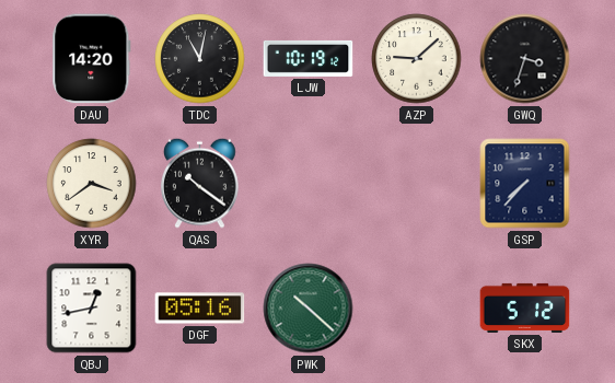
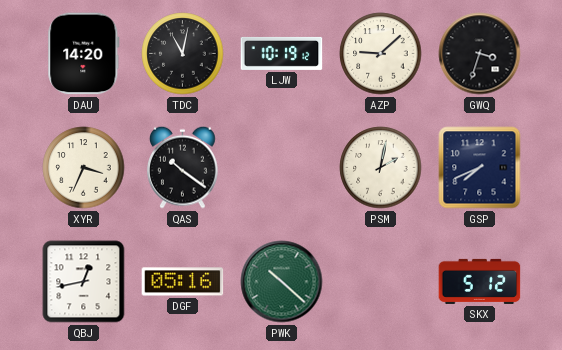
XYR: 3:39 -> 3:34 (84, 168)
PSM: none -> 2:02 (381, 168)
GSP: 7:37 -> 7:41 (480, 168)
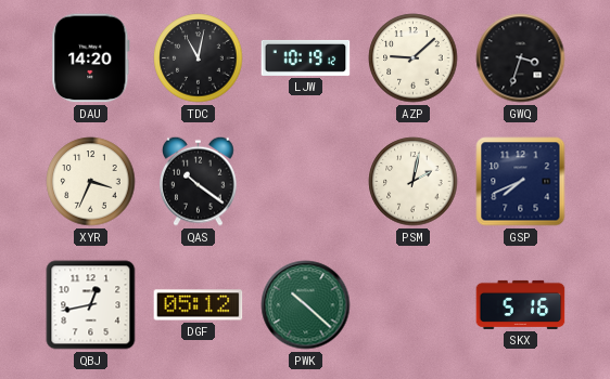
DGF: 05:16 -> 05:12 (199, 305)
SKX: 5:12 -> 5:16 (521, 304)
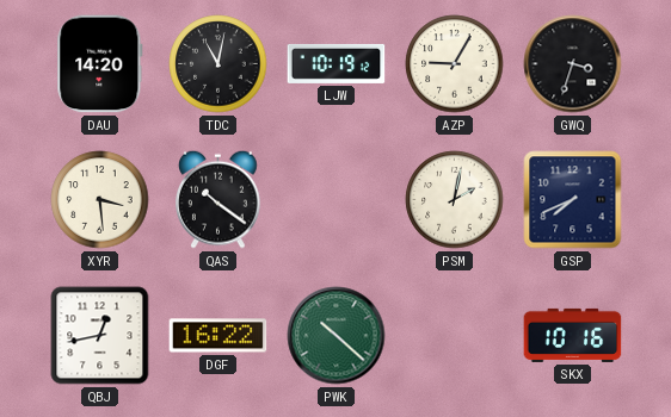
AZP: 9:08 -> 9:05 (455, 64)
XYR: 3:34 -> 3:29 (100, 200)
DGF: 05:12 -> 16:22 (218, 336)
SKX: 5:16 -> 10:16 (573, 335)
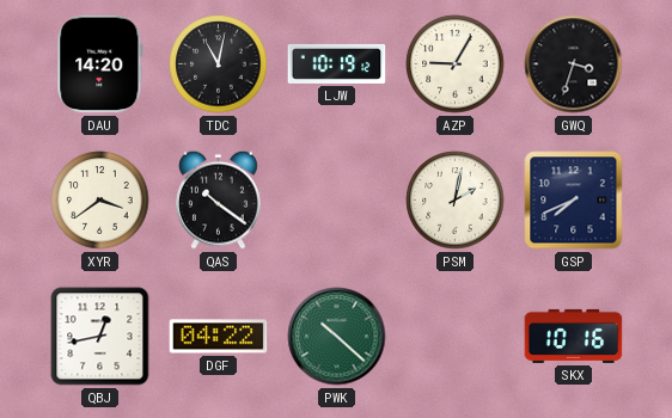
XYR: 3:29 -> 3:39 (100, 201)
DGF: 16:22 -> 04:22 (219, 337)
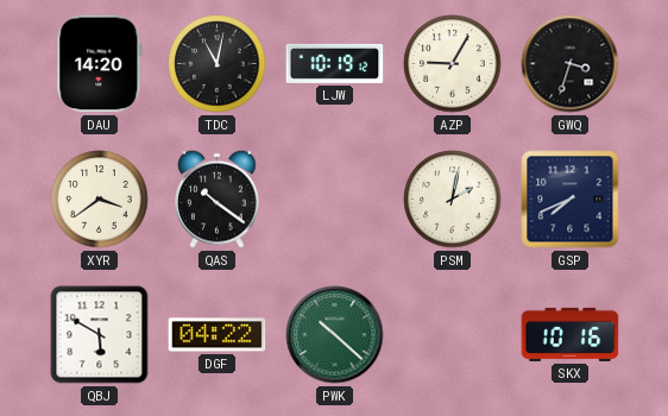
QBJ: 12:43 -> 5:50 (100, 335)
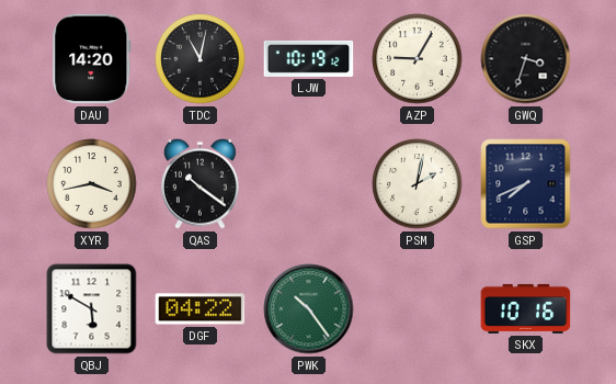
XYR: 3:39 -> 3:43 (92, 184)
PWK: 10:22 -> 10:24 (309, 309)
